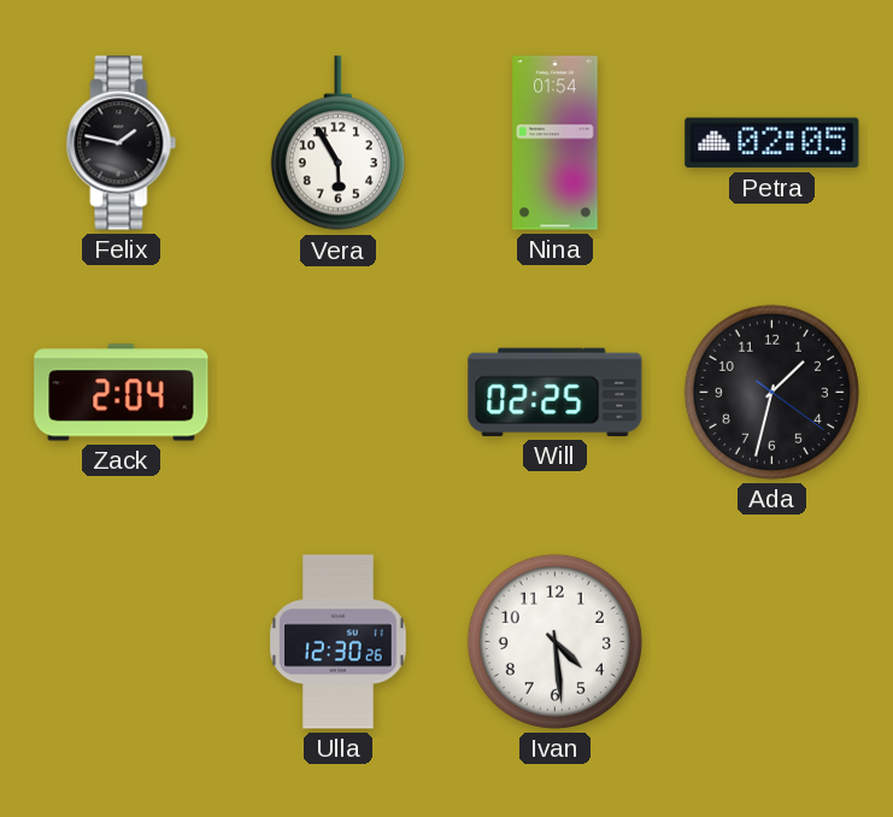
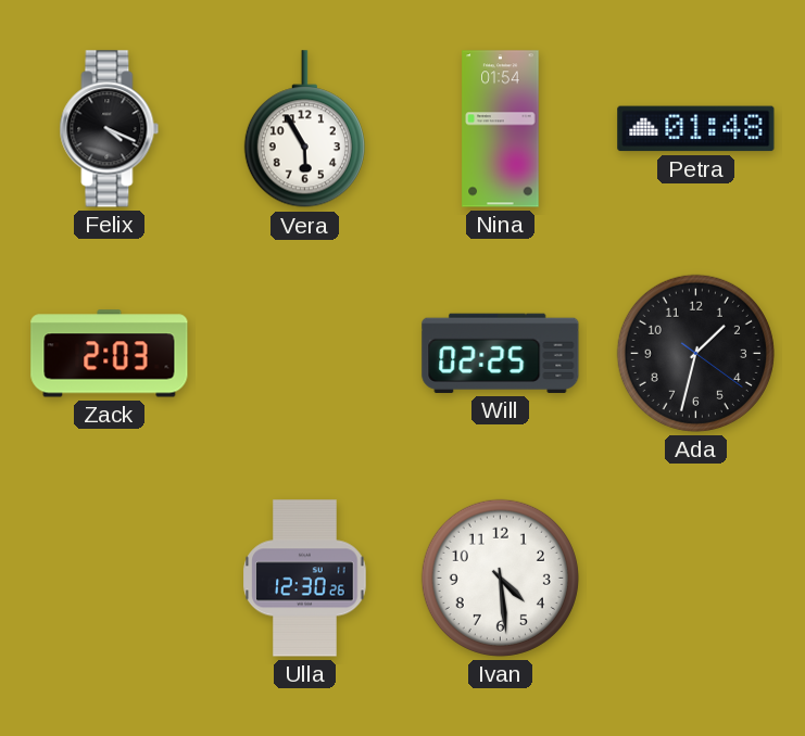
Felix: 1:47 -> 4:19 (110, 129)
Petra: 02:05 -> 01:48 (696, 129)
Zack: 2:04 -> 2:03 (110, 354)
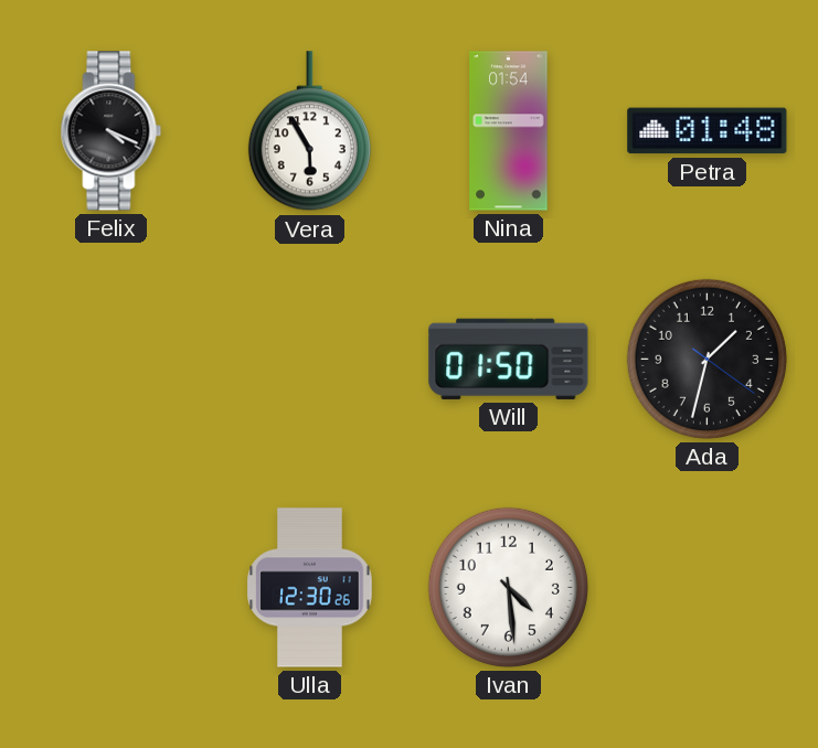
Zack: 2:03 -> none (110, 354)
Will: 02:25 -> 01:50 (509, 359)
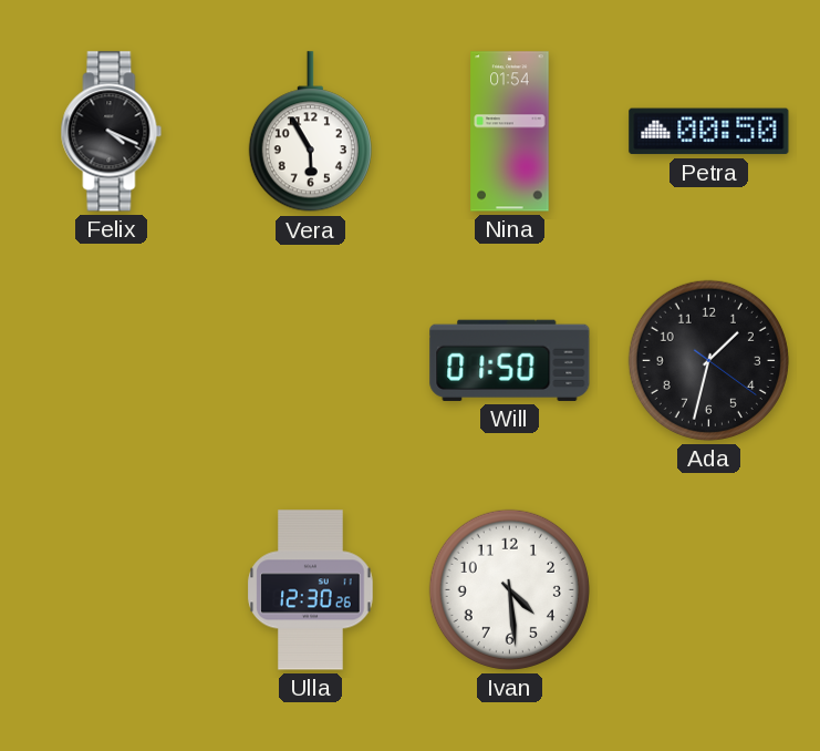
Petra: 01:48 -> 00:50 (709, 132)
